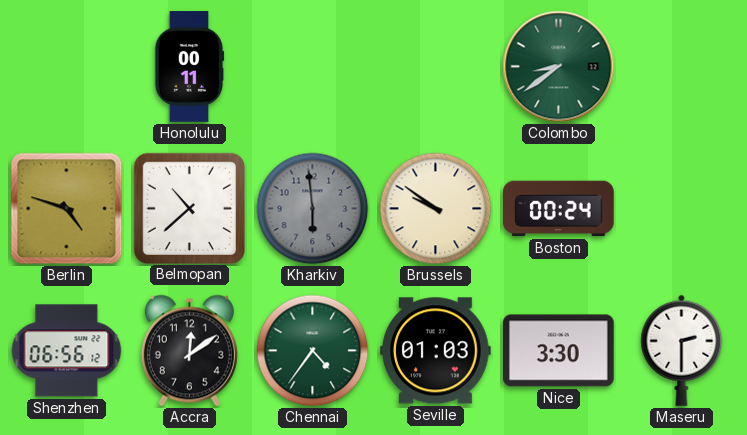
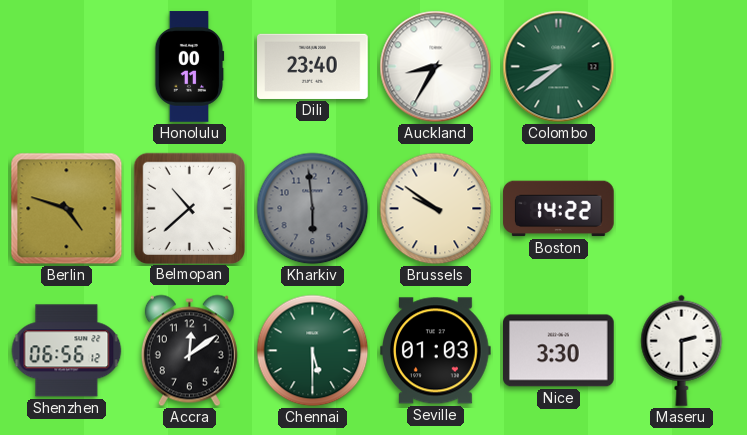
Dili: none -> 23:40 (313, 66)
Auckland: none -> 8:35 (436, 67)
Boston: 00:24 -> 14:22 (559, 209)
Chennai: 4:36 -> 5:30 (313, 351)
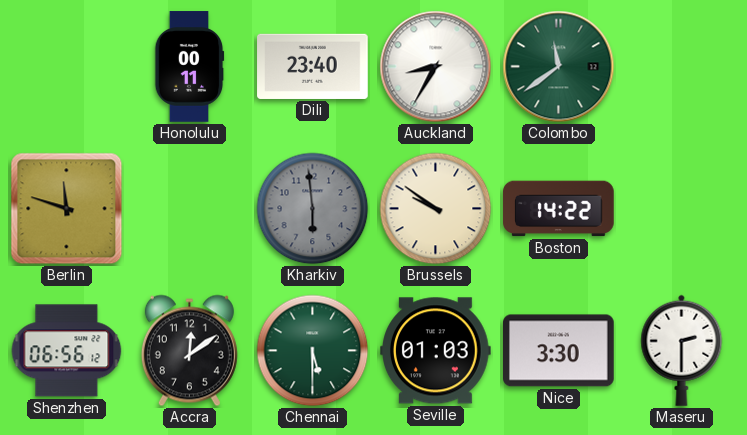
Colombo: 8:39 -> 11:39 (559, 67)
Berlin: 4:48 -> 11:48 (67, 209)
Belmopan: 10:38 -> none (189, 208)
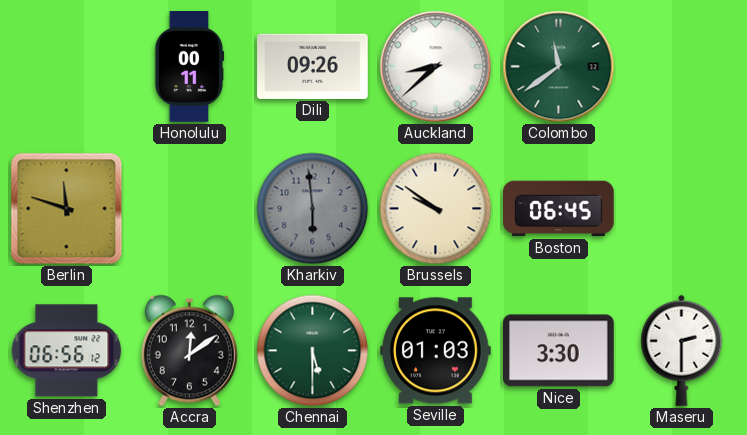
Dili: 23:40 -> 09:26 (313, 66)
Auckland: 8:35 -> 8:38 (436, 67)
Boston: 14:22 -> 06:45 (559, 209)
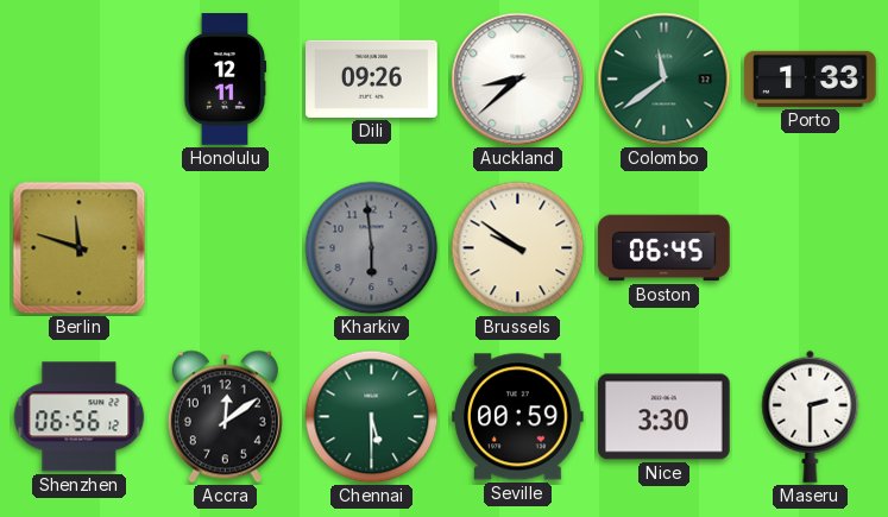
Honolulu: 00:11 -> 12:11 (225, 80)
Porto: none -> 1:33 (811, 78)
Seville: 01:03 -> 00:59 (518, 417)
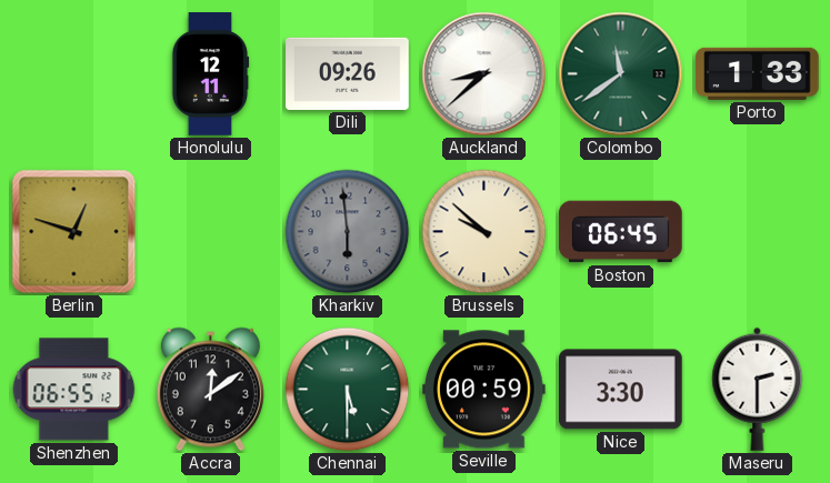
Berlin: 11:48 -> 12:48 (74, 232)
Brussels: 9:51 -> 9:52 (484, 232)
Shenzhen: 06:56 -> 06:55 (74, 390)
